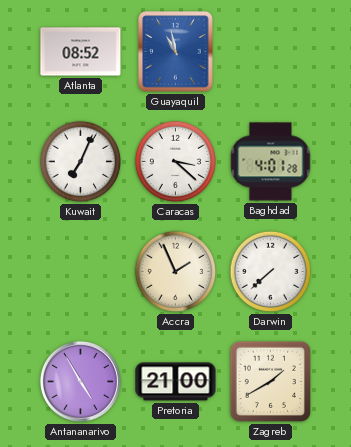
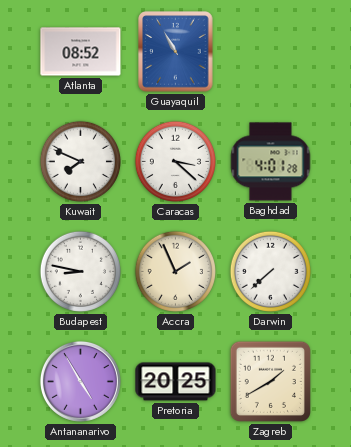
Guayaquil: 10:58 -> 10:55 (176, 52)
Kuwait: 7:04 -> 7:49 (80, 161)
Budapest: none -> 8:47 (80, 271)
Pretoria: 21:00 -> 20:25 (176, 382)
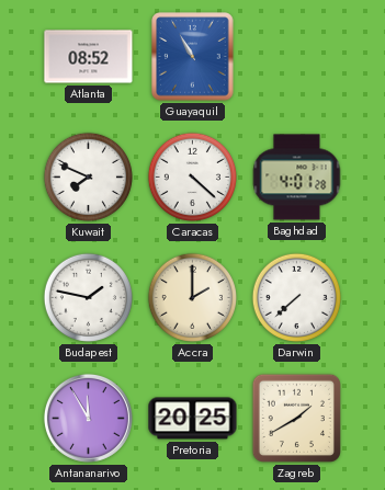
Caracas: 3:22 -> 4:22 (192, 176)
Budapest: 8:47 -> 1:47 (88, 297)
Accra: 1:56 -> 2:00 (192, 297)
Antananarivo: 4:55 -> 11:55 (88, 418)
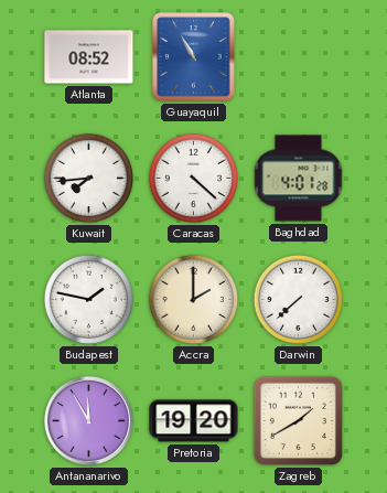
Kuwait: 7:49 -> 7:44 (88, 178)
Pretoria: 20:25 -> 19:20 (194, 421)
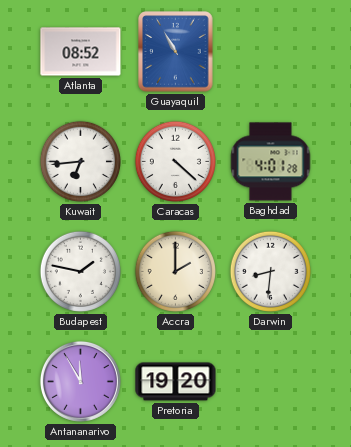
Kuwait: 7:44 -> 6:44 (80, 161)
Darwin: 7:38 -> 8:31 (270, 271)
Zagreb: 1:40 -> none (298, 420)
